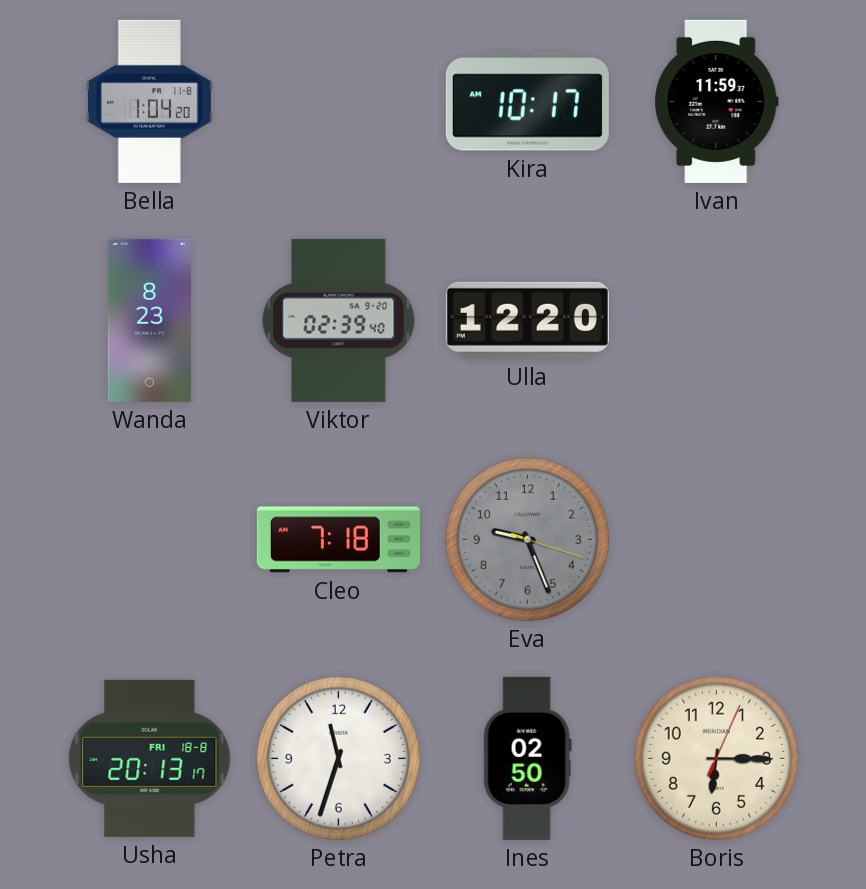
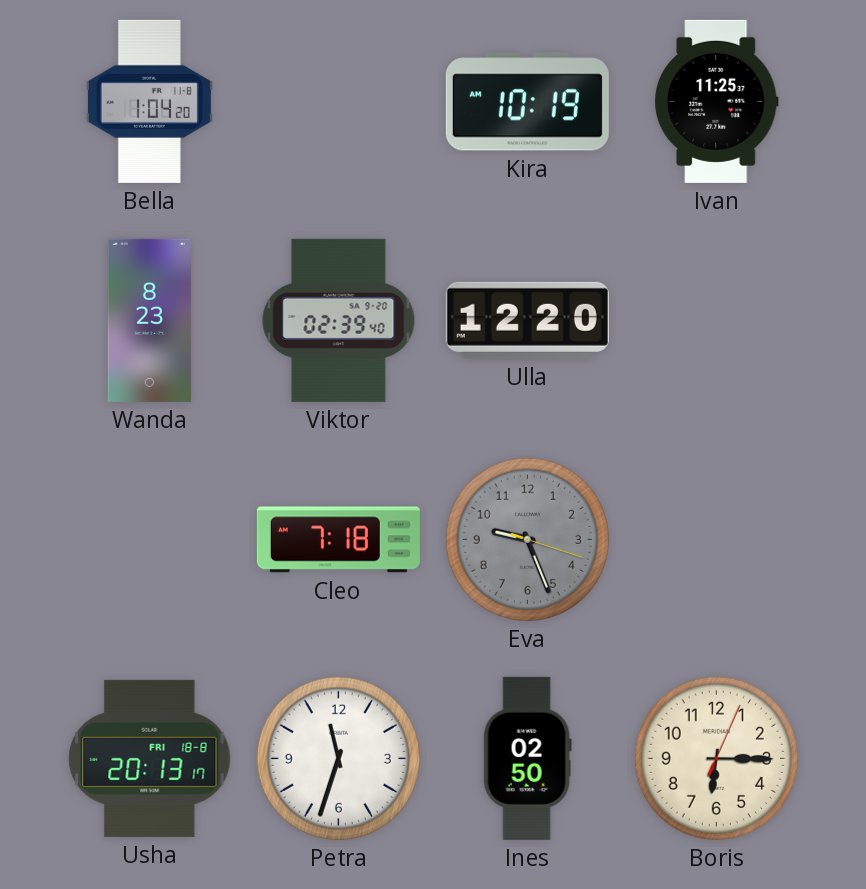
Kira: 10:17 -> 10:19 (527, 102)
Ivan: 11:59 -> 11:25 (717, 101)
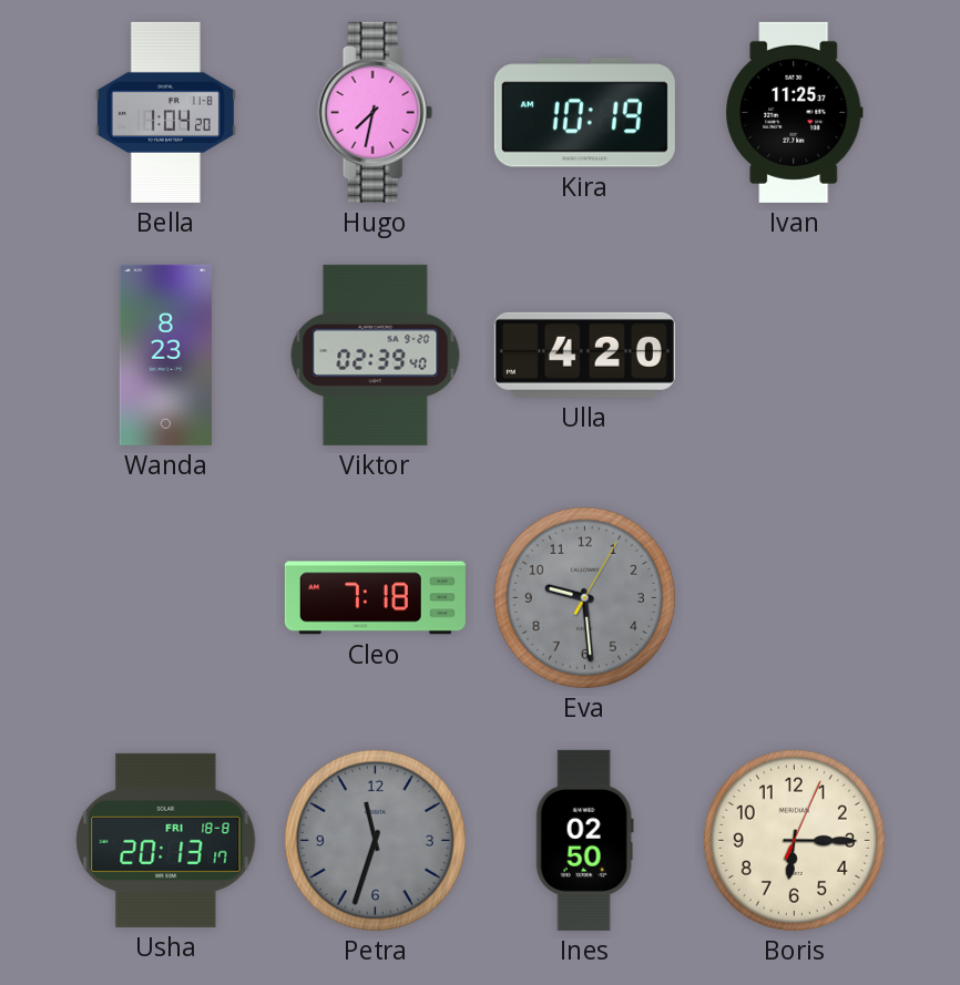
Hugo: none -> 7:32 (375, 112)
Ulla: 12:20 -> 4:20 (584, 355)
Eva: 9:26 -> 9:29 (584, 597)
Petra dial: white -> grey (375, 840)
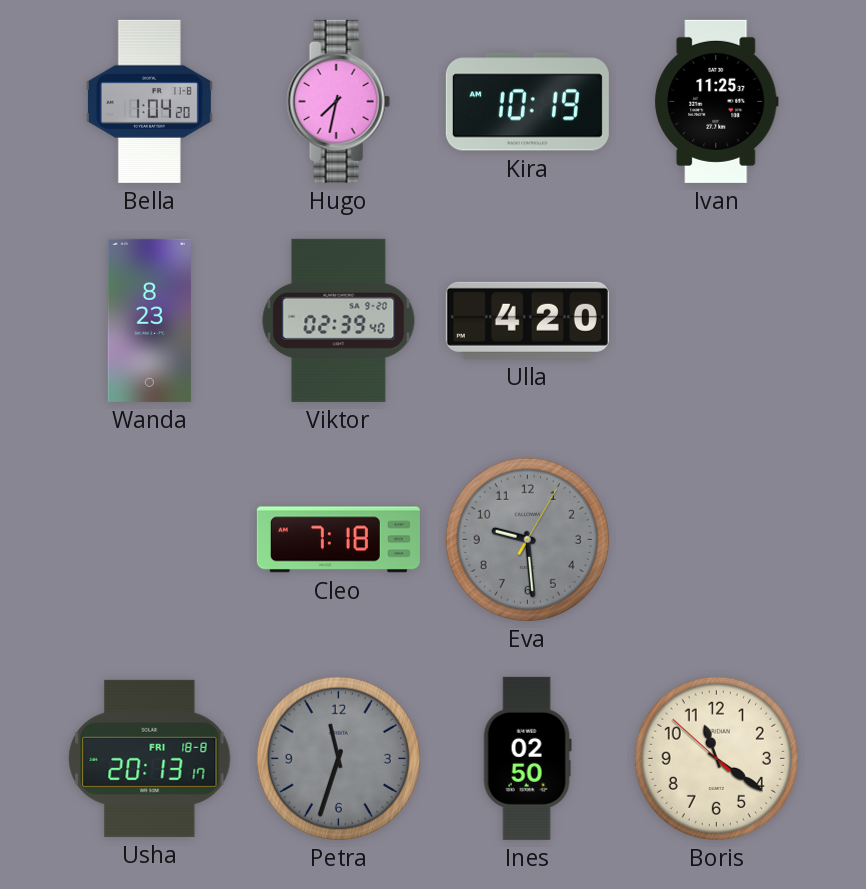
Boris: 6:15 -> 11:20 (716, 758)
